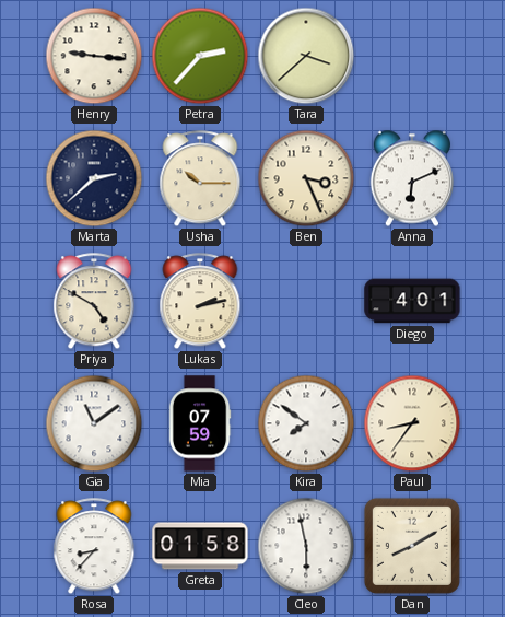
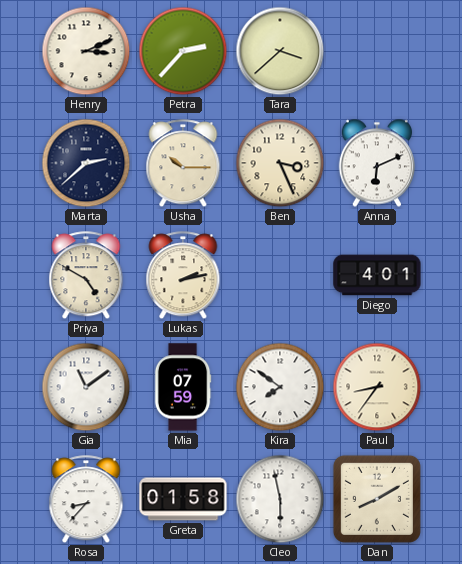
Henry: 9:16 -> 3:11 (86, 51)
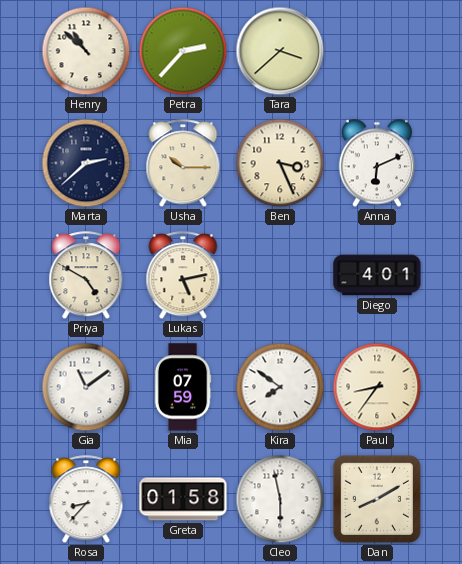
Henry: 3:11 -> 10:52 (86, 51)
Lukas: 2:13 -> 5:13 (183, 276)
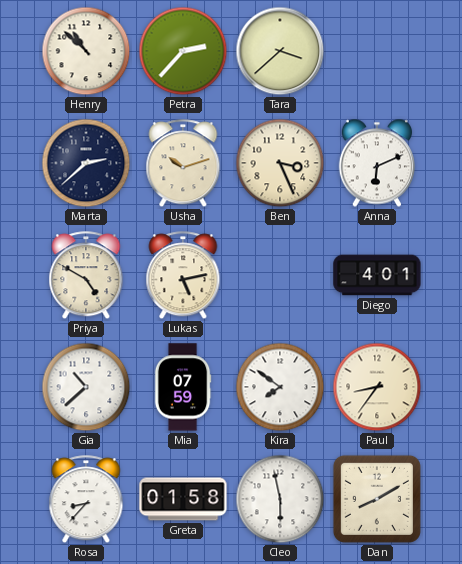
Usha: 10:15 -> 10:12 (183, 164)
Gia: 11:09 -> 10:38 (86, 387)
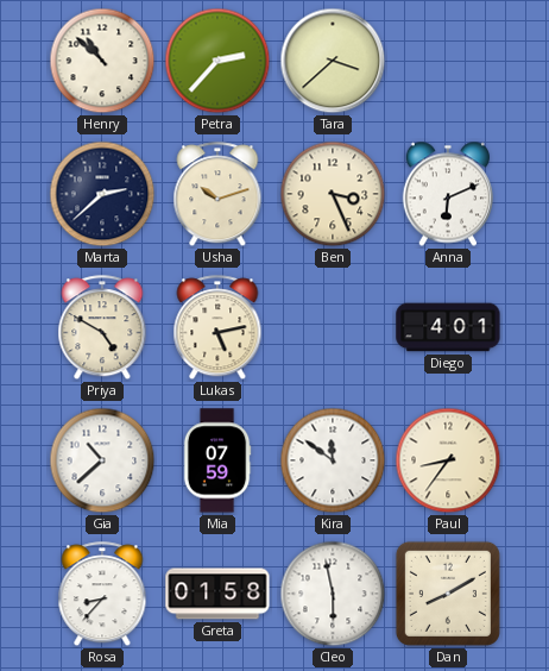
Kira: 7:51 -> 11:51 (333, 460)
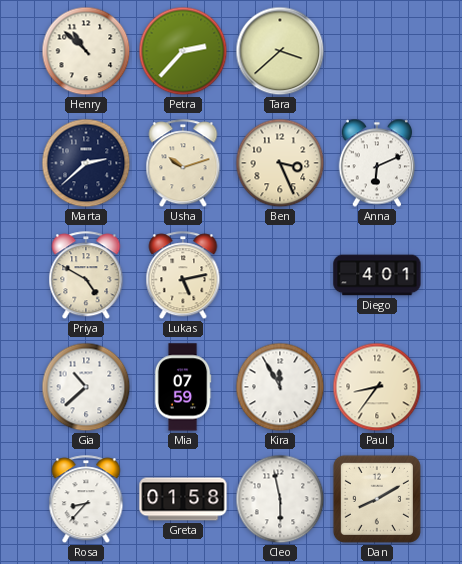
Kira: 11:51 -> 11:55 (280, 387)
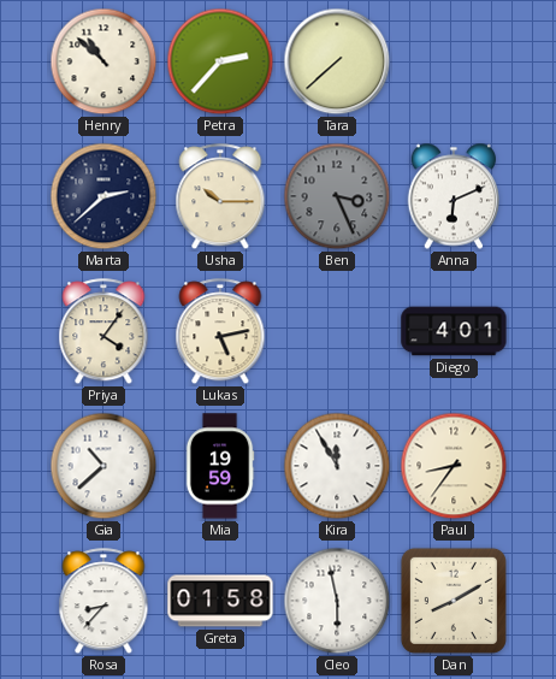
Tara: 3:38 -> 7:38 (337, 61)
Usha: 10:12 -> 10:15 (220, 197)
Ben dial: cream -> grey (337, 196)
Priya: 4:50 -> 4:06 (103, 332)
Mia: 07:59 -> 19:59 (220, 466)
